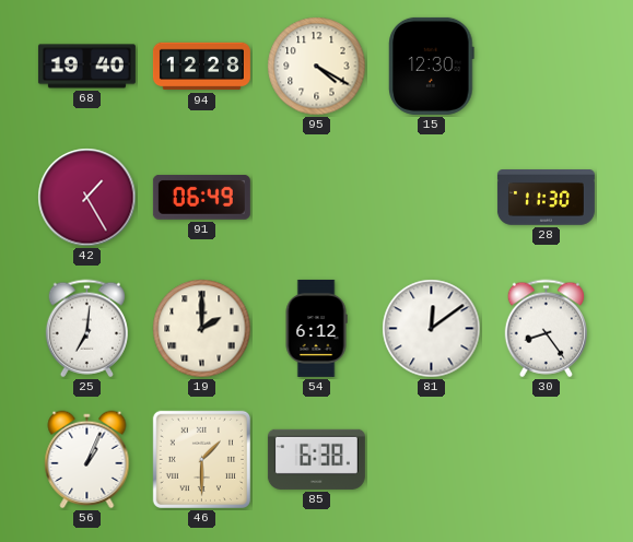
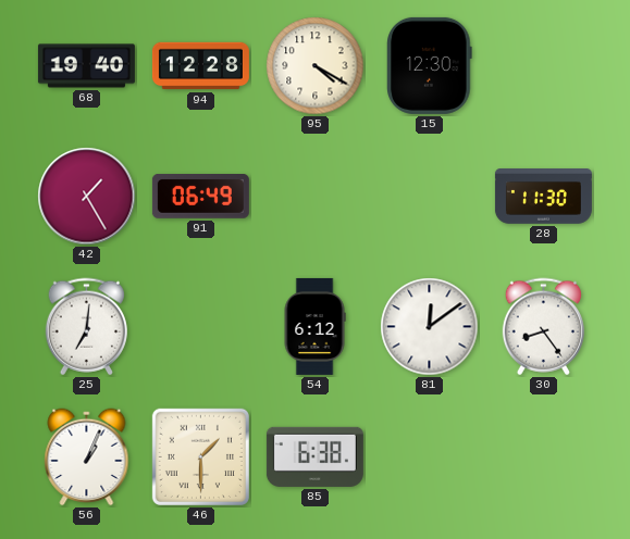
19: 2:00 -> none (202, 329)
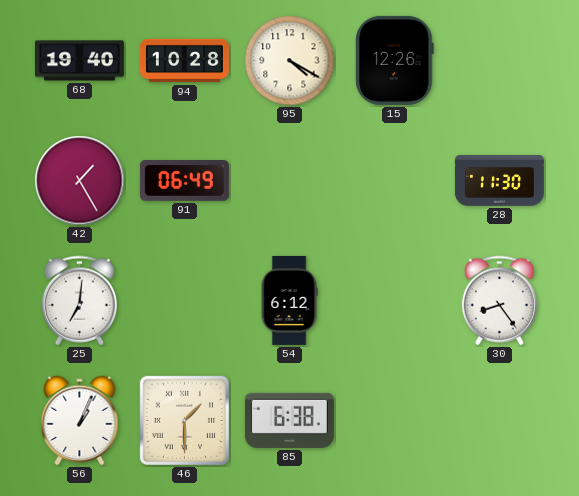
94: 12:28 -> 10:28 (184, 61)
15: 12:30 -> 12:26 (395, 60)
81: 12:09 -> none (430, 327)
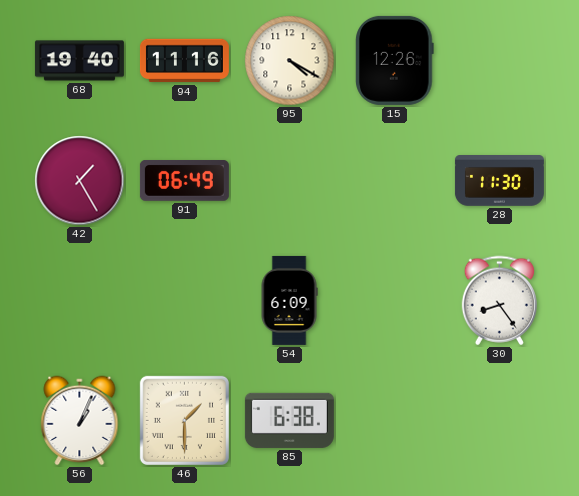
94: 10:28 -> 11:16 (184, 61)
25: 7:01 -> none (79, 301)
54: 6:12 -> 6:09 (289, 300)
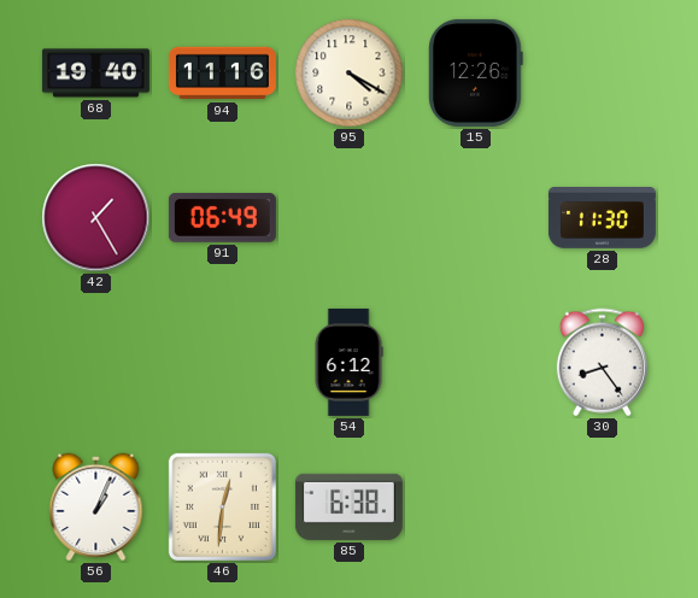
54: 6:09 -> 6:12 (348, 362)
46: 1:30 -> 12:31 (222, 506)
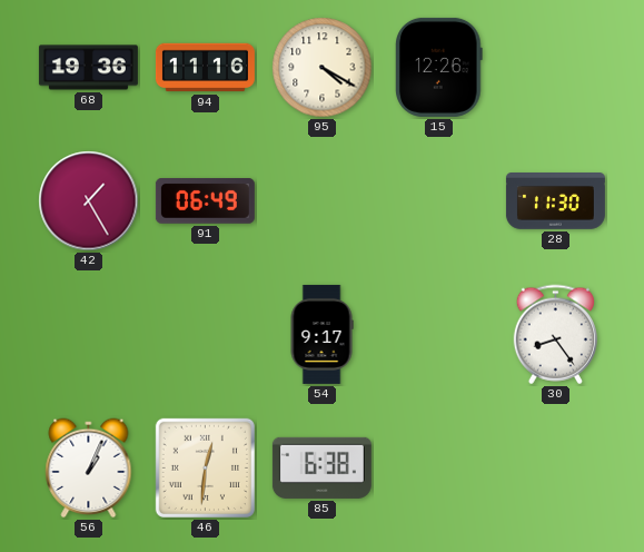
68: 19:40 -> 19:36 (88, 68)
54: 6:12 -> 9:17 (321, 334)
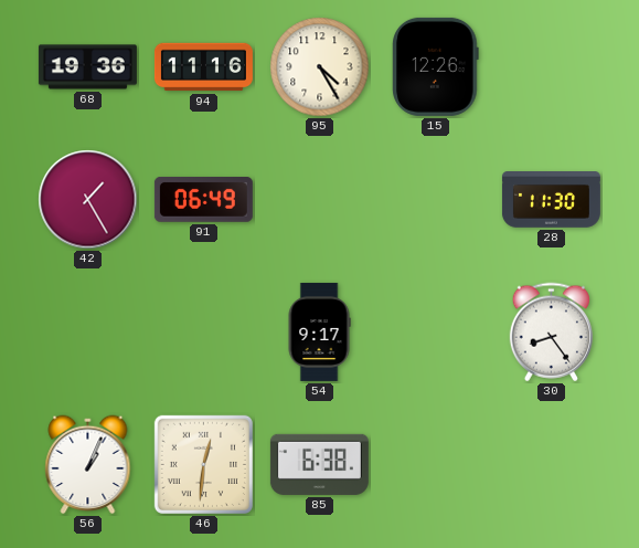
95: 4:20 -> 4:25 (320, 67)
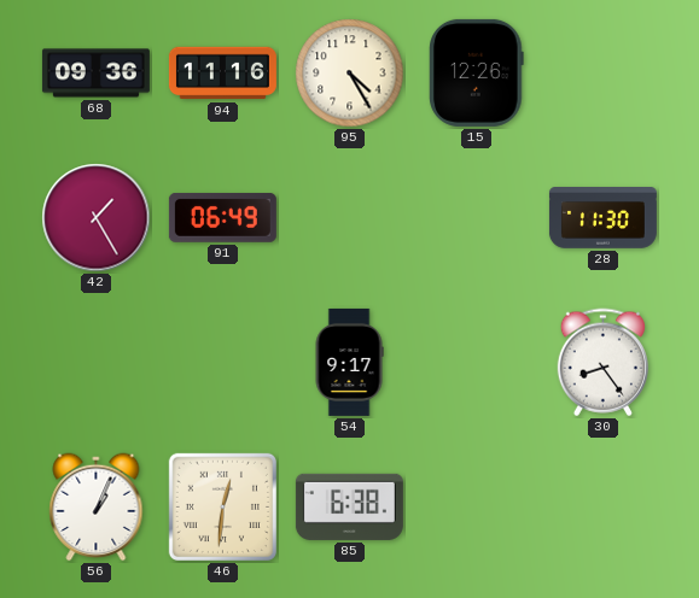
68: 19:36 -> 09:36 (95, 74)
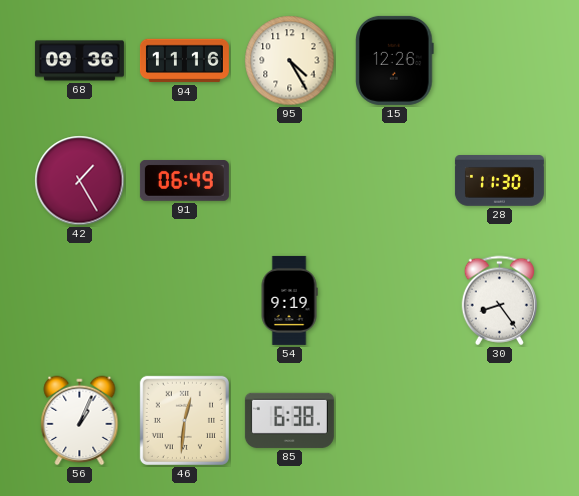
54: 9:17 -> 9:19 (289, 300)
